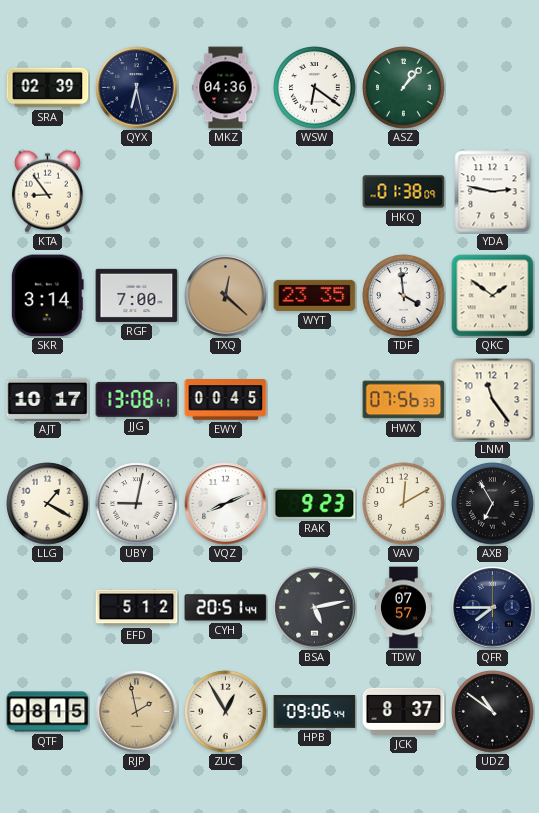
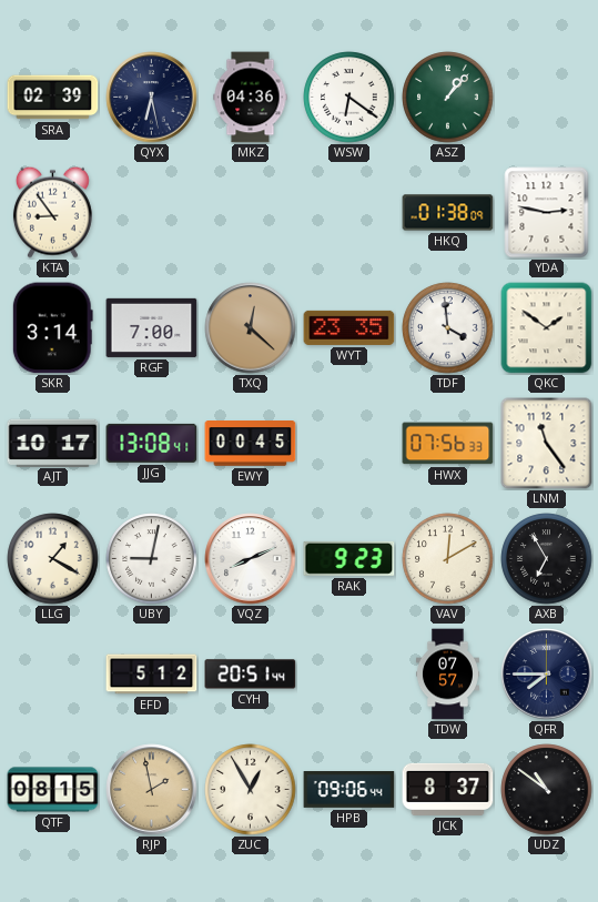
BSA: 5:13 -> none (315, 608)
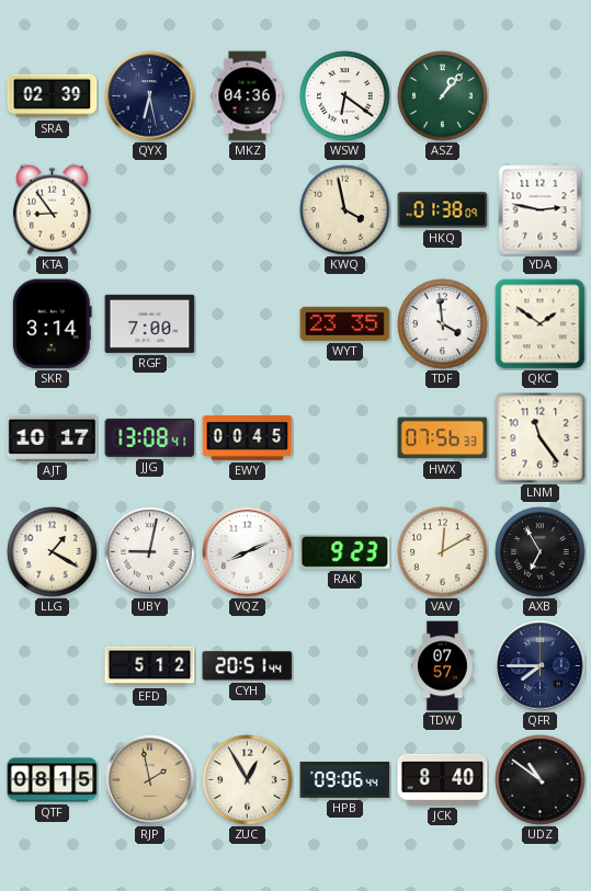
KWQ: none -> 3:58 (345, 210)
TXQ: 12:22 -> none (251, 328)
JCK: 8:37 -> 8:40 (443, 779)
